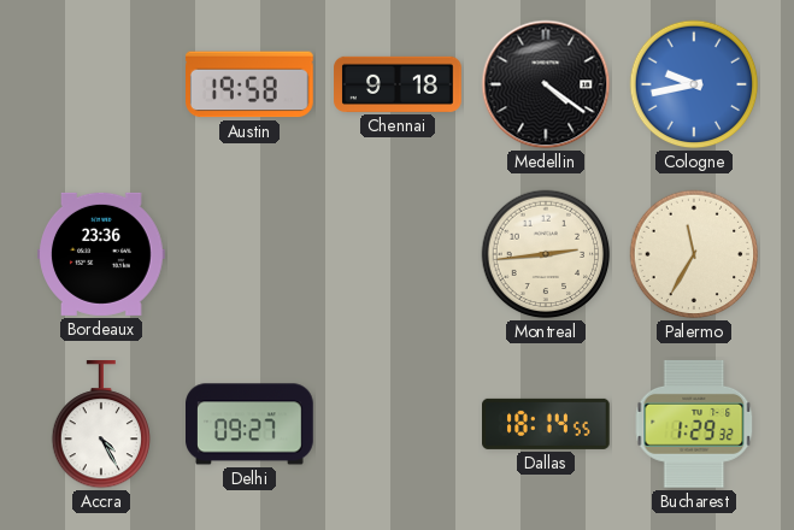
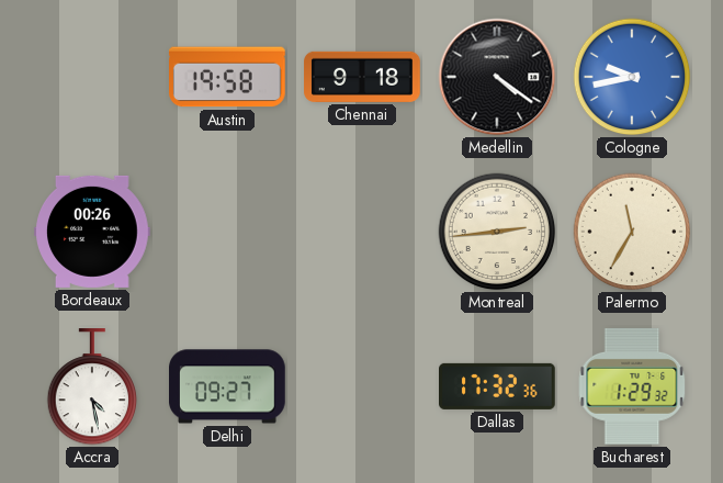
Bordeaux: 23:36 -> 00:26 (93, 232)
Accra: 4:25 -> 4:28 (92, 387)
Dallas: 18:14 -> 17:32 (498, 386)
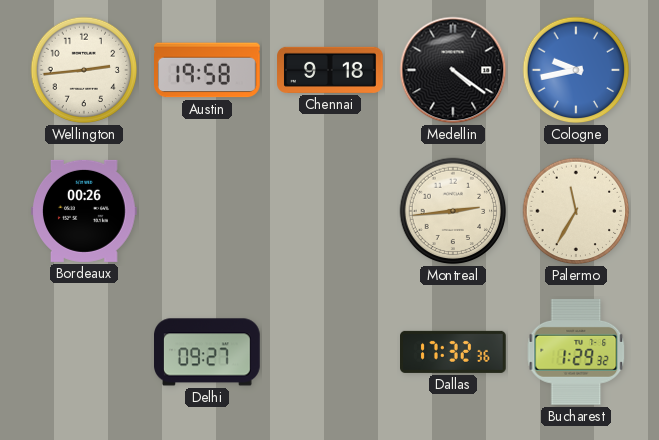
Wellington: none -> 2:44 (84, 70)
Accra: 4:28 -> none (92, 387)
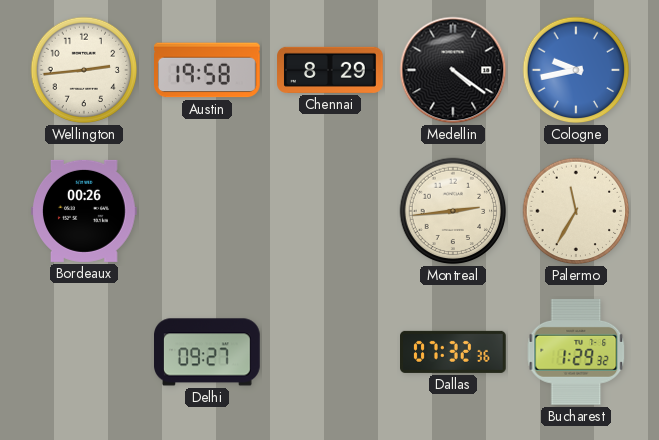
Chennai: 9:18 -> 8:29 (330, 70)
Dallas: 17:32 -> 07:32 (454, 352)
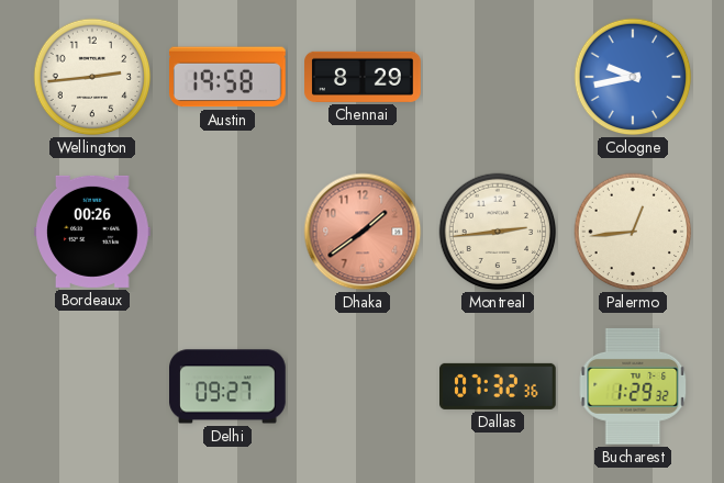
Medellin: 4:21 -> none (453, 70)
Dhaka: none -> 1:39 (363, 232)
Palermo: 11:35 -> 12:44 (633, 232)
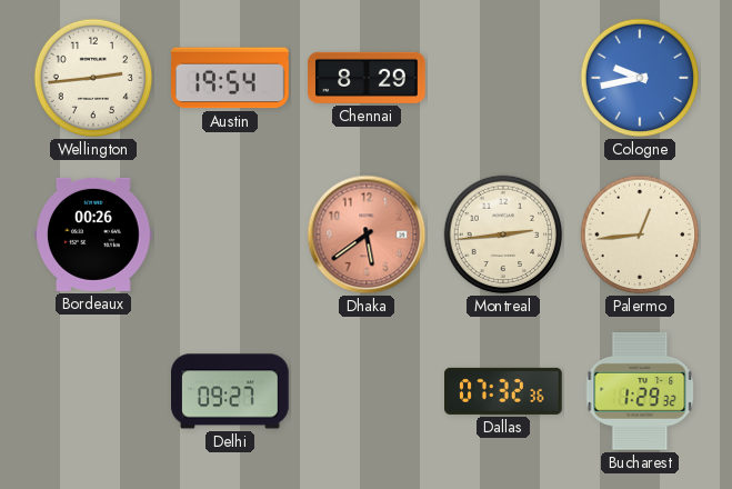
Austin: 19:58 -> 19:54 (231, 78)
Dhaka: 1:39 -> 5:39 (367, 234)
